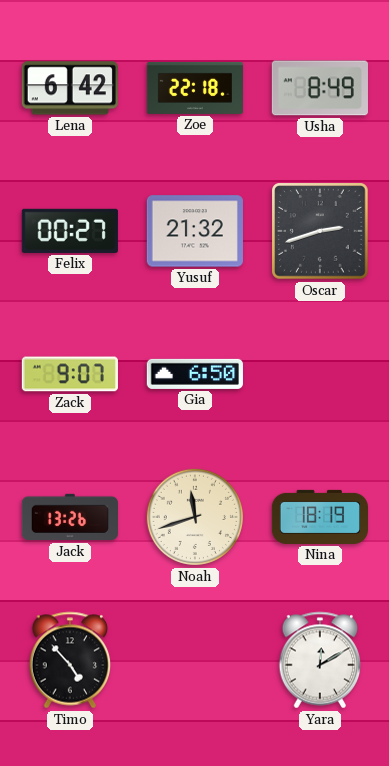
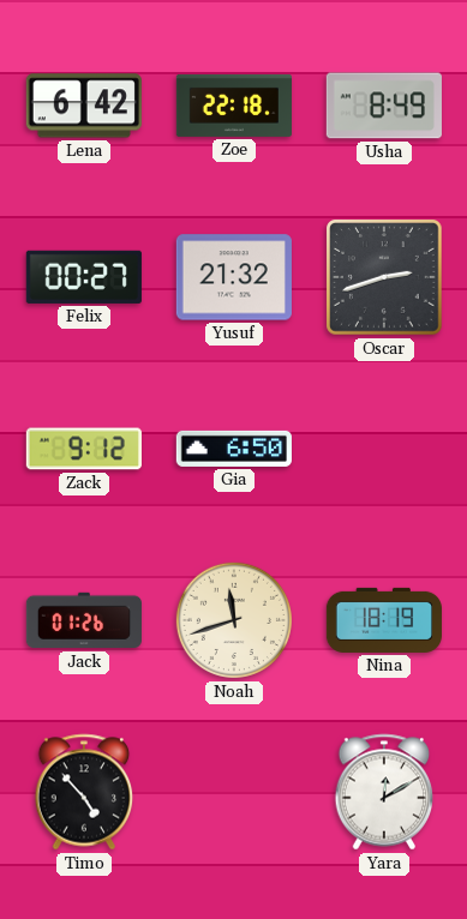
Zack: 9:07 -> 9:12 (84, 449)
Jack: 13:26 -> 01:26 (83, 620)
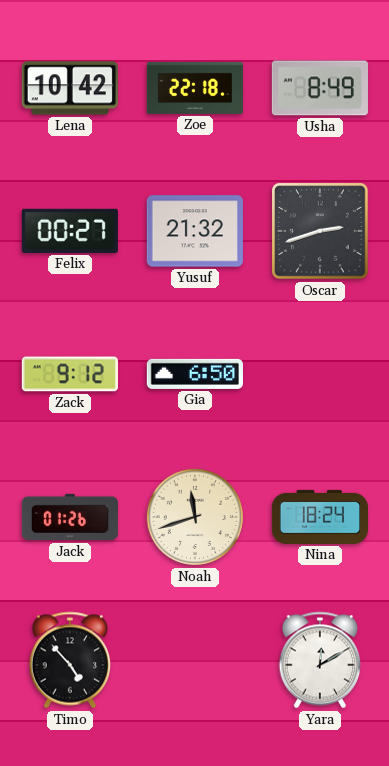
Lena: 6:42 -> 10:42 (70, 88)
Nina: 18:19 -> 18:24 (319, 517)
